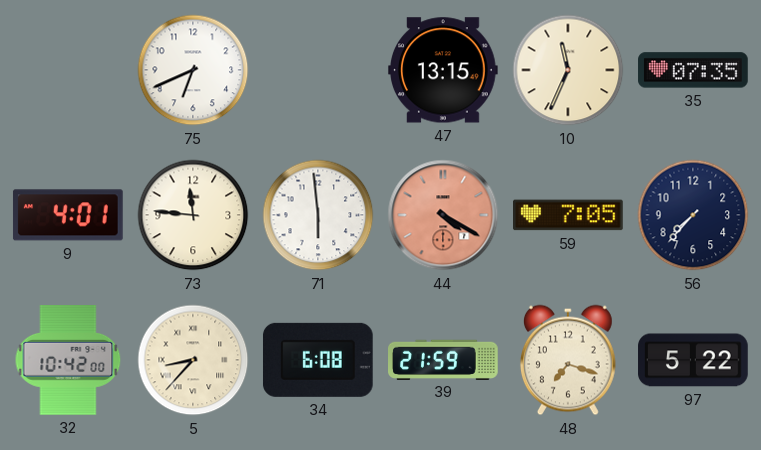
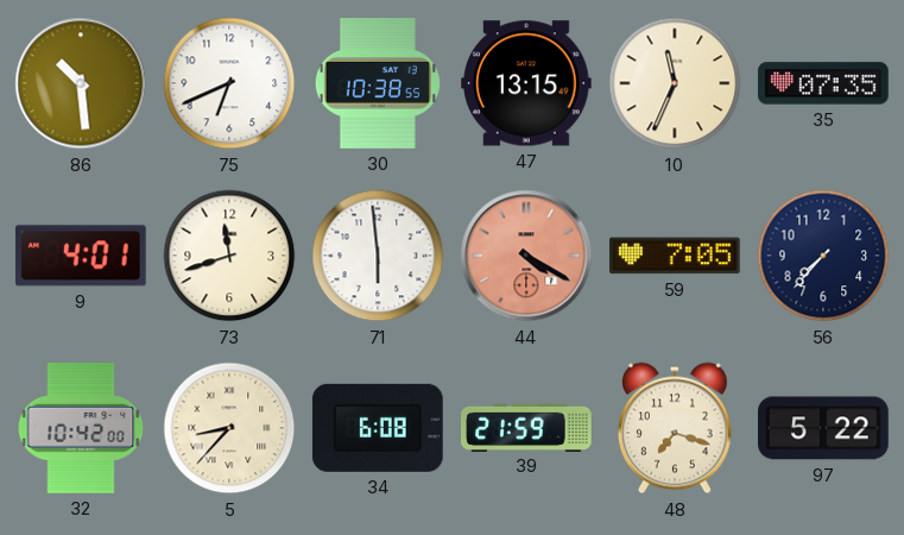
86: none -> 10:29 (81, 83)
30: none -> 10:38 (377, 84)
73: 11:46 -> 11:42 (229, 256)
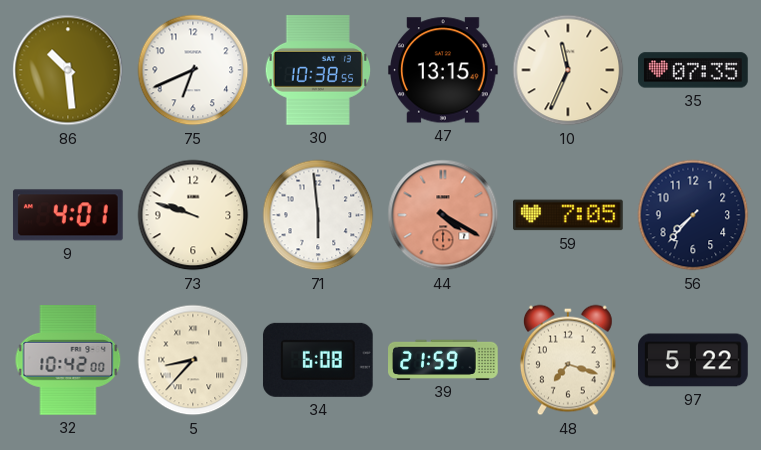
73: 11:42 -> 9:48 (193, 215)
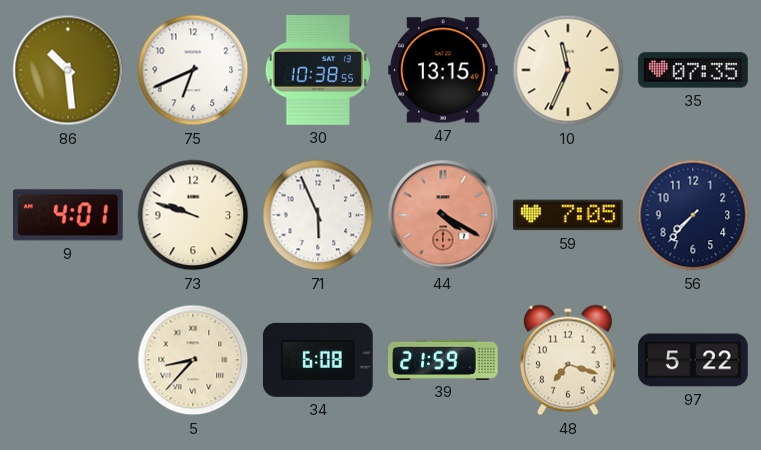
71: 5:59 -> 5:56 (318, 215)
32: 10:42 -> none (68, 361)
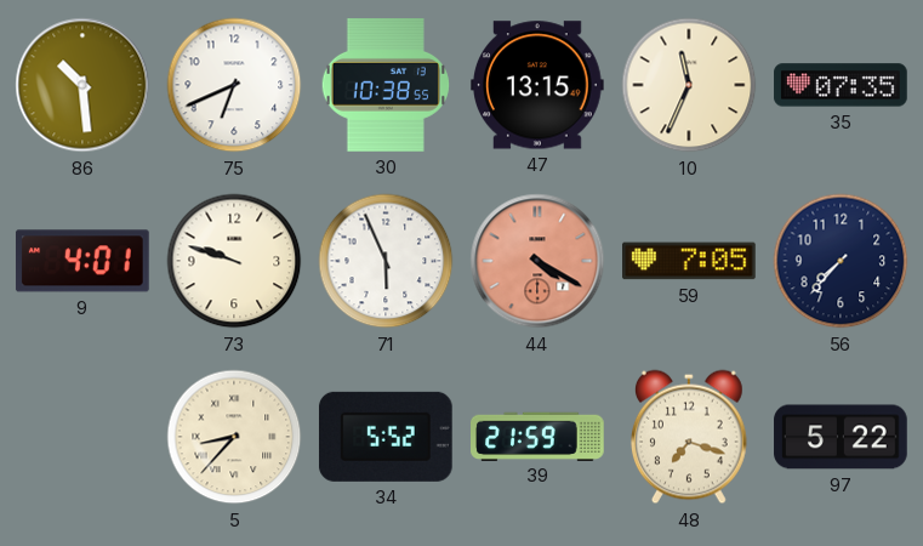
34: 6:08 -> 5:52 (386, 437)
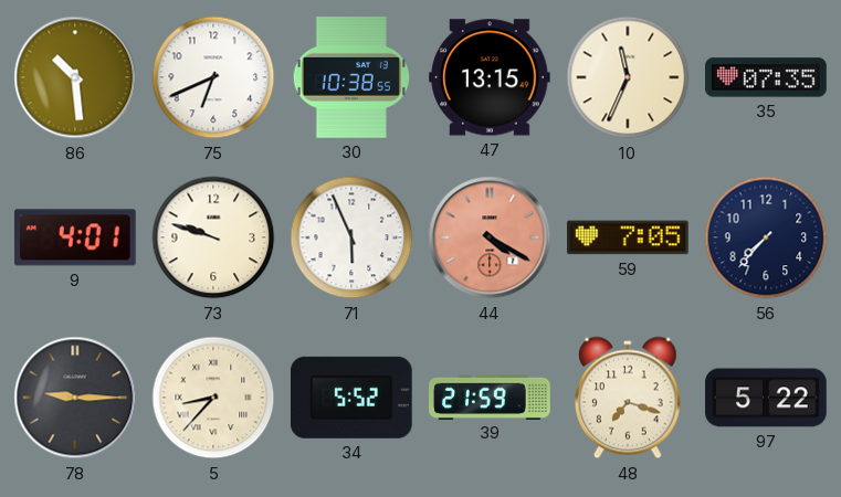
78: none -> 9:15 (75, 398)
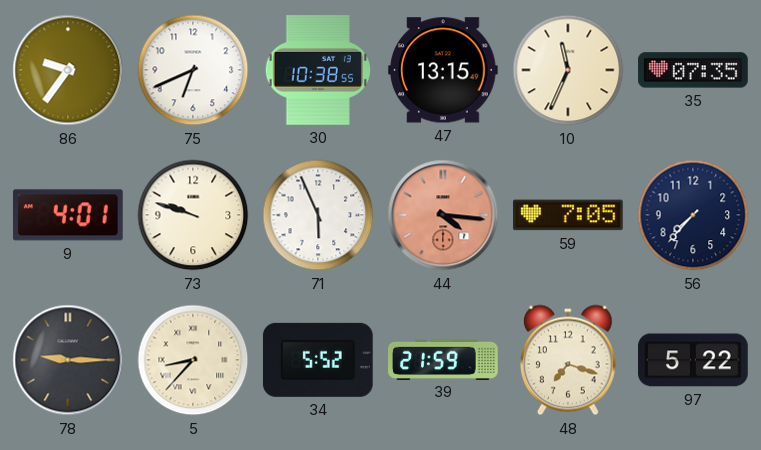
86: 10:29 -> 9:36 (68, 70)
44: 4:20 -> 4:16 (443, 215)
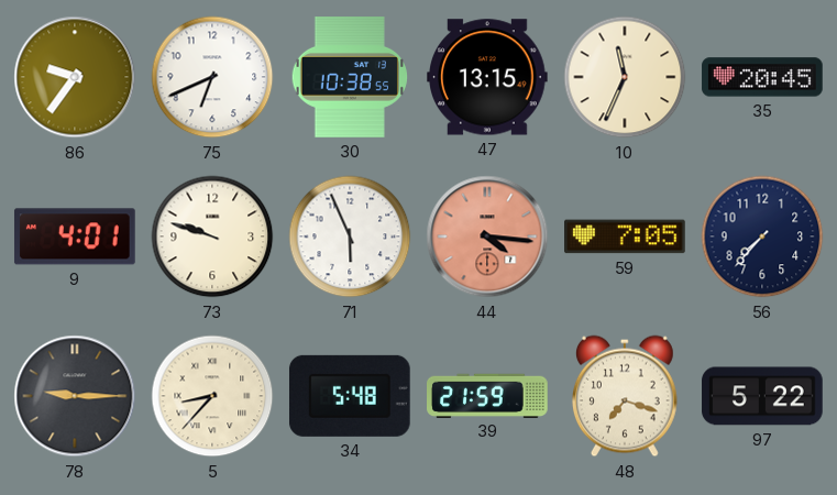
35: 07:35 -> 20:45 (762, 77)
34: 5:52 -> 5:48 (350, 396)
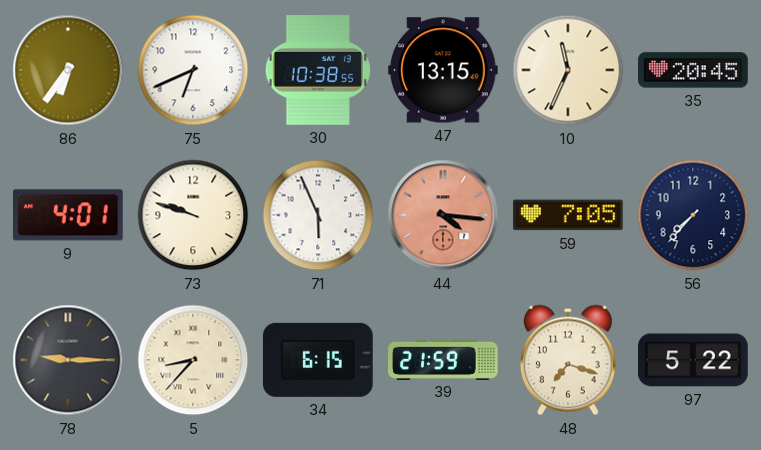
86: 9:36 -> 6:36 (68, 70)
34: 5:48 -> 6:15 (318, 360)
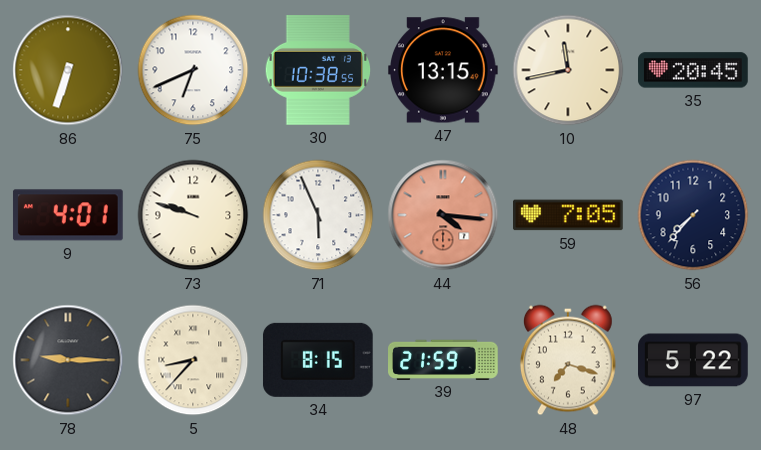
86: 6:36 -> 6:33 (68, 70)
10: 11:34 -> 11:43 (568, 70)
34: 6:15 -> 8:15 (318, 360)
